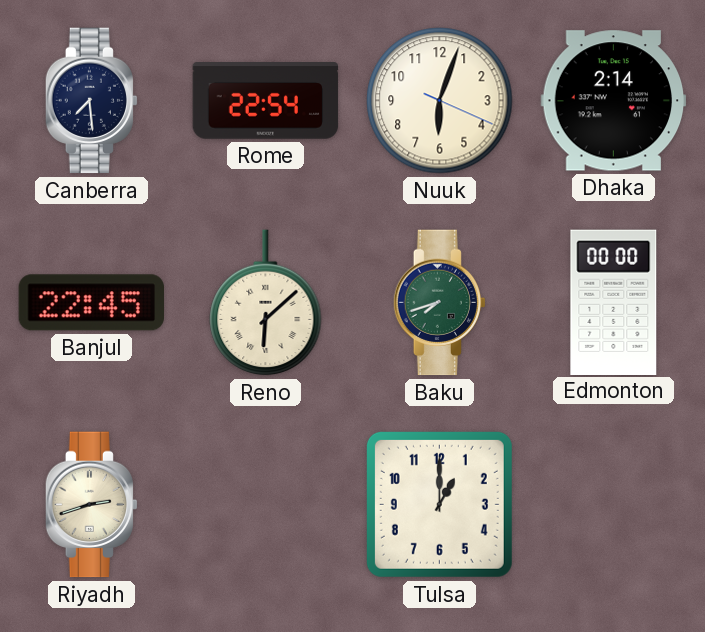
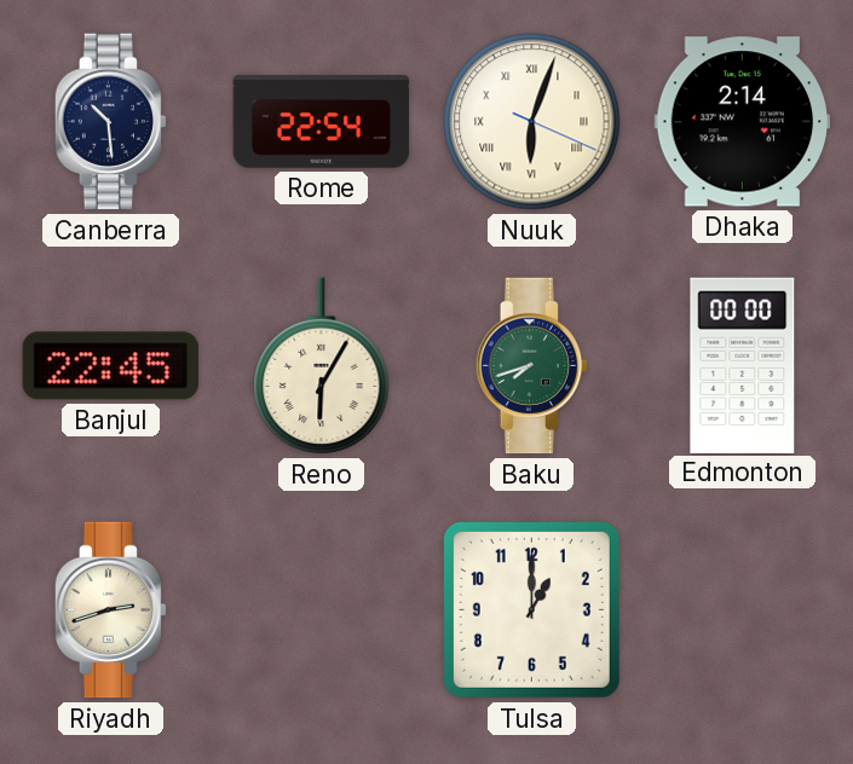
Canberra: 7:29 -> 10:29 (110, 122)
Nuuk numerals: Arabic -> Roman (532, 122)
Reno: 6:08 -> 6:05 (322, 366)
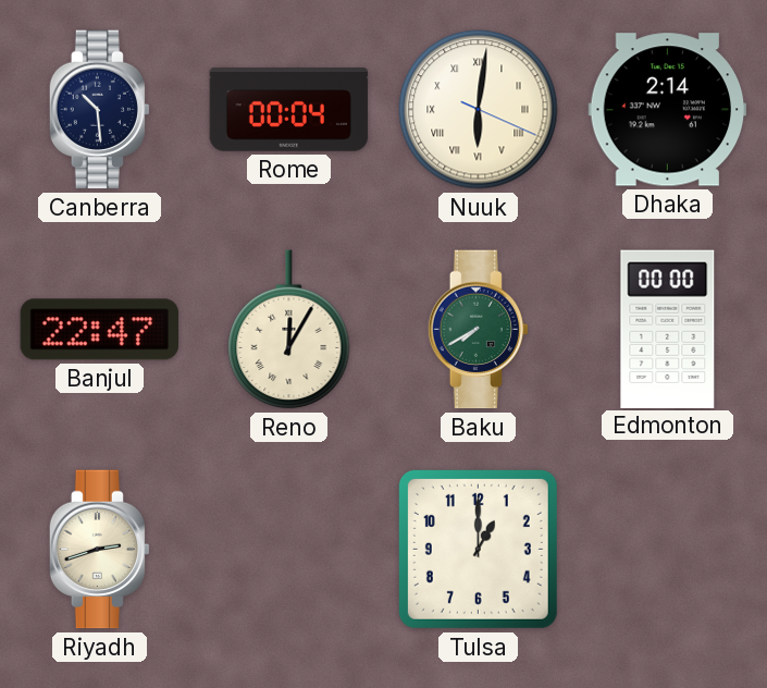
Rome: 22:54 -> 00:04 (289, 110)
Nuuk: 6:03 -> 6:01 (479, 110)
Banjul: 22:45 -> 22:47 (99, 330)
Reno: 6:05 -> 12:05 (289, 330)
Baku: 7:42 -> 7:40 (478, 330)
